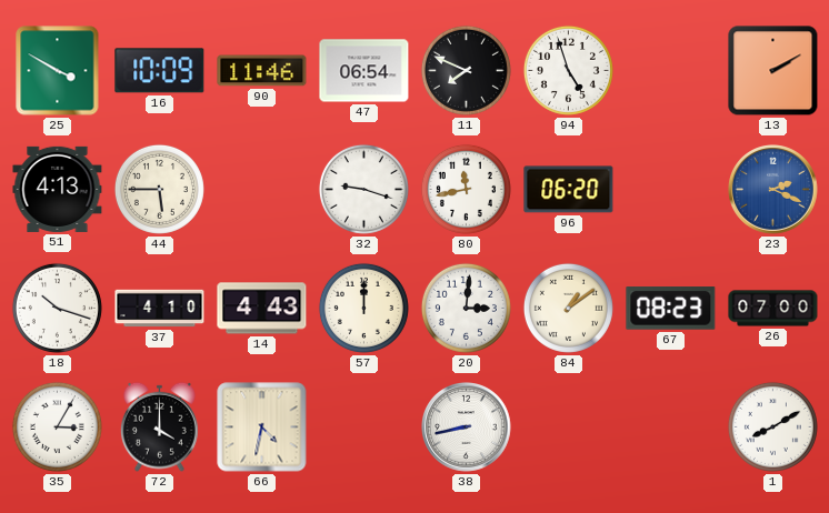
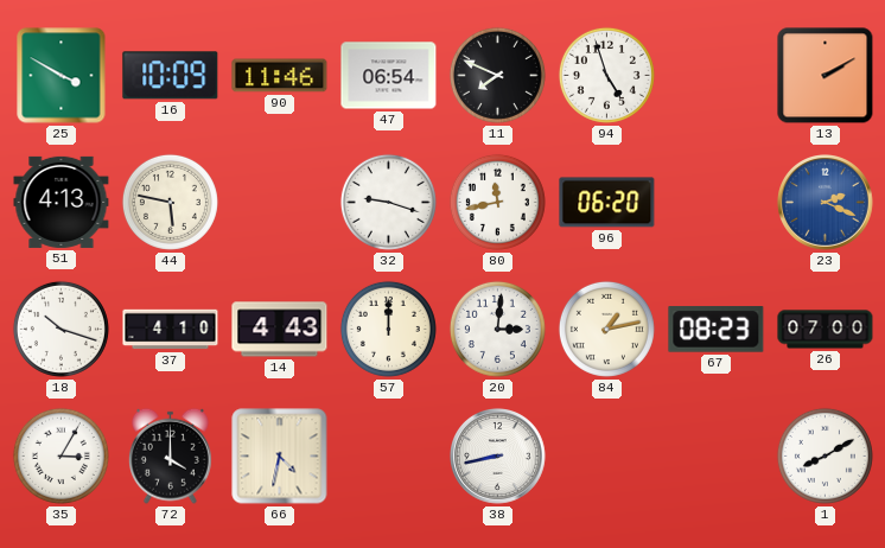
44: 5:45 -> 5:47 (170, 202)
84: 1:09 -> 1:13 (606, 329)
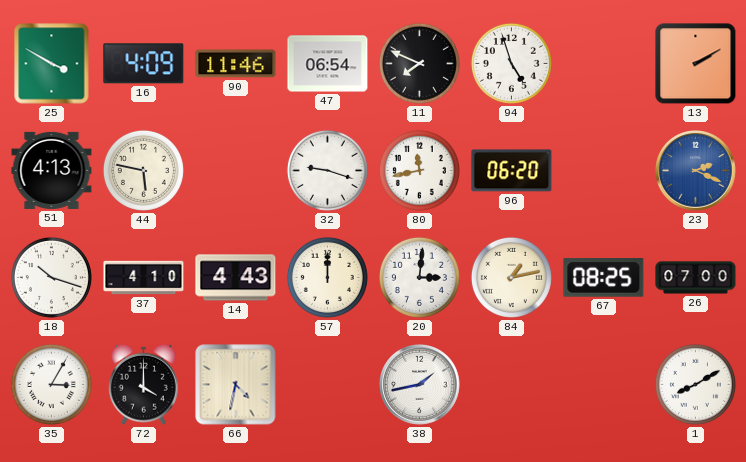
16: 10:09 -> 4:09 (144, 64)
67: 08:23 -> 08:25 (604, 278)
38: 8:43 -> 1:43 (420, 385)
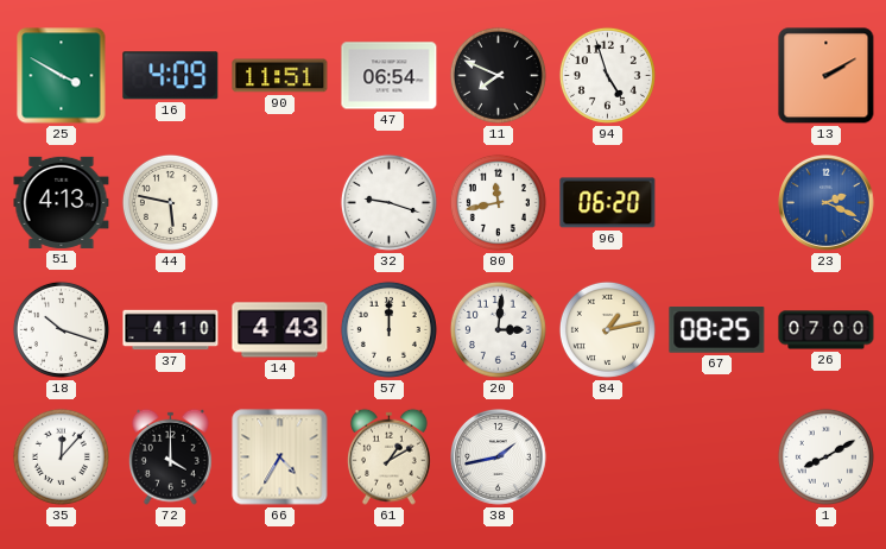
90: 11:46 -> 11:51 (280, 76)
35: 3:05 -> 12:07 (61, 456)
66: 4:32 -> 4:35 (280, 457)
61: none -> 1:10 (388, 456)
